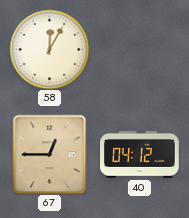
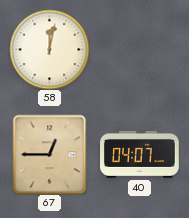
58: 12:05 -> 12:02 (49, 49)
40: 04:12 -> 04:07 (140, 154)
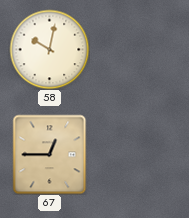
58: 12:02 -> 10:02 (49, 49)
40: 04:07 -> none (140, 154)
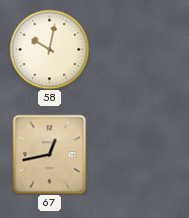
67: 12:45 -> 12:43 (50, 154)
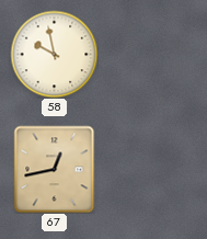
58: 10:02 -> 9:58 (54, 54)
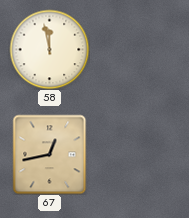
58: 9:58 -> 11:58 (49, 49)
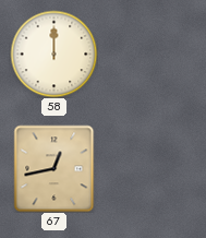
58: 11:58 -> 12:00 (53, 53)
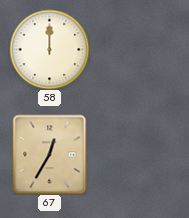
67: 12:43 -> 12:35 (50, 154)
